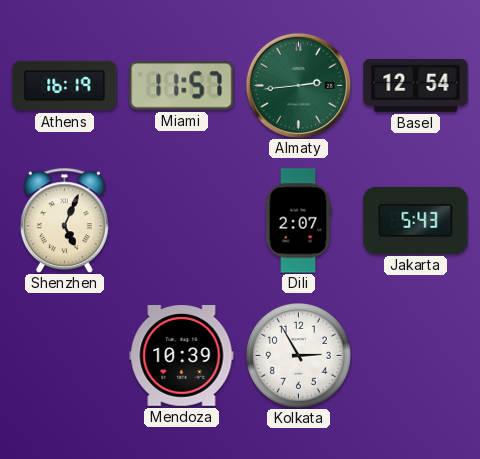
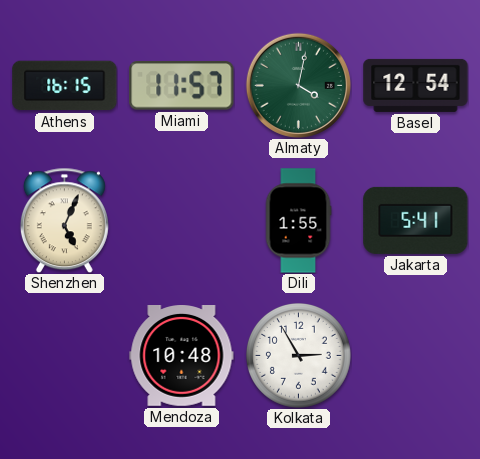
Athens: 16:19 -> 16:15 (65, 86)
Almaty: 2:44 -> 4:02 (298, 85)
Dili: 2:07 -> 1:55 (298, 221)
Jakarta: 5:43 -> 5:41 (416, 220)
Mendoza: 10:39 -> 10:48 (182, 356)
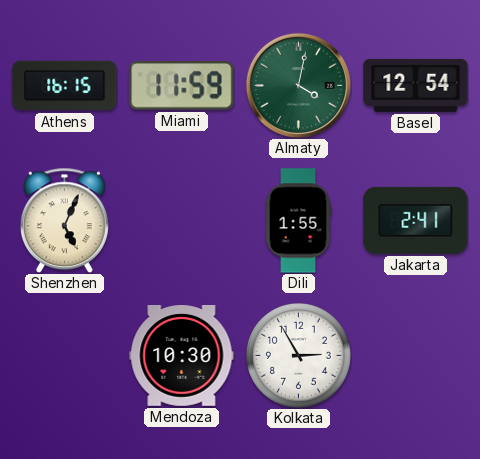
Miami: 11:57 -> 11:59 (182, 86)
Jakarta: 5:41 -> 2:41 (416, 220)
Mendoza: 10:48 -> 10:30 (182, 356)
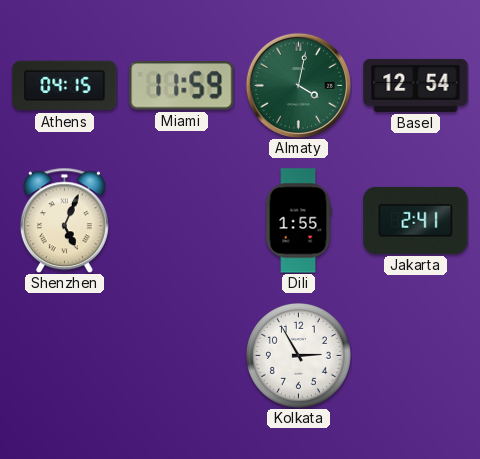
Athens: 16:15 -> 04:15 (65, 86)
Mendoza: 10:30 -> none (182, 356)
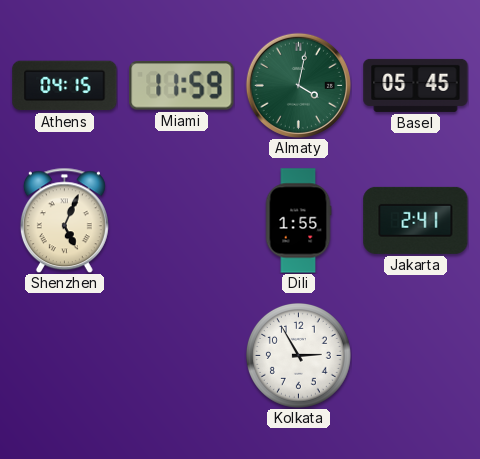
Basel: 12:54 -> 05:45 (416, 85)
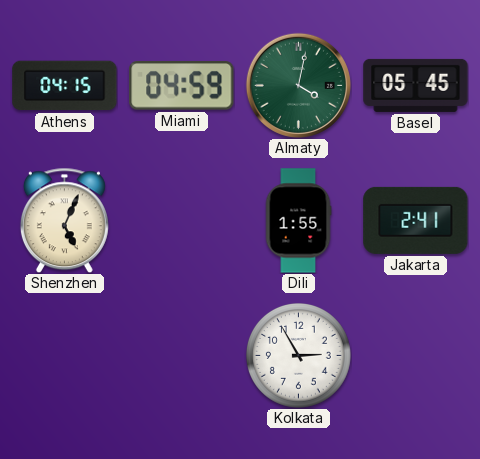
Miami: 11:59 -> 04:59 (182, 86)
